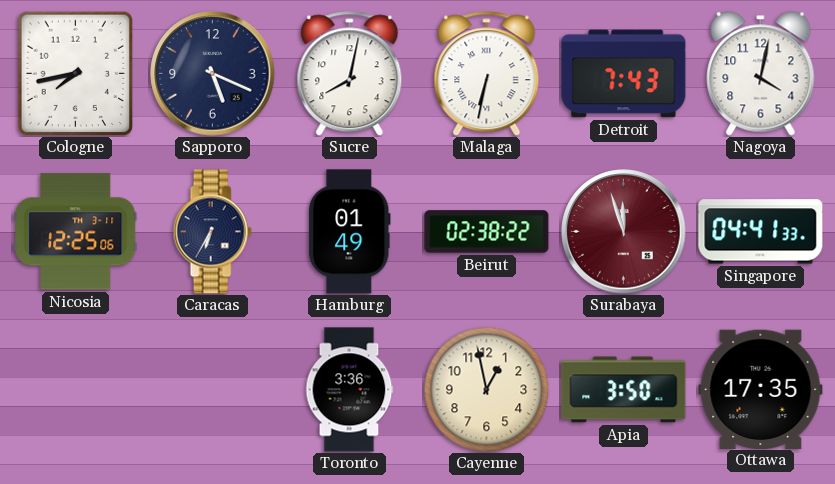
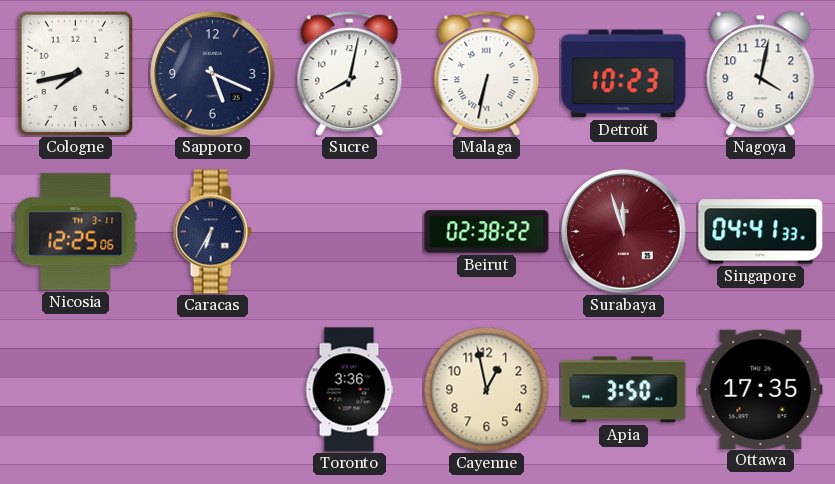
Detroit: 7:43 -> 10:23 (624, 74)
Hamburg: 01:49 -> none (350, 232)
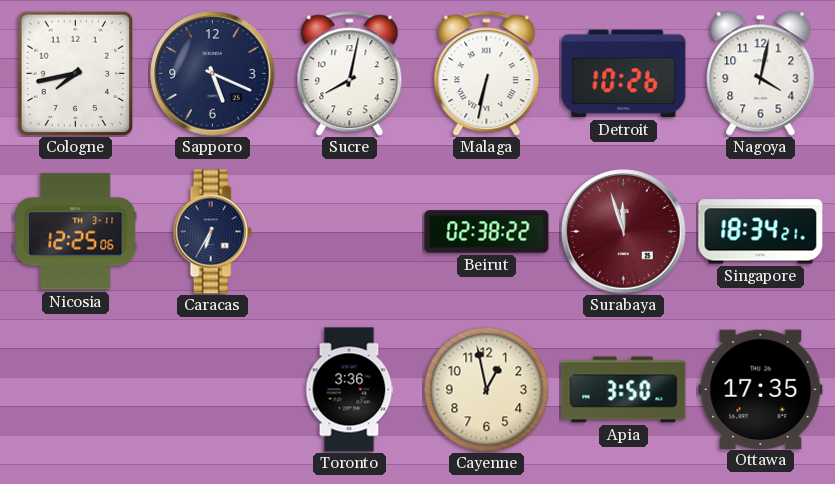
Detroit: 10:23 -> 10:26 (624, 74)
Singapore: 04:41 -> 18:34 (761, 232)
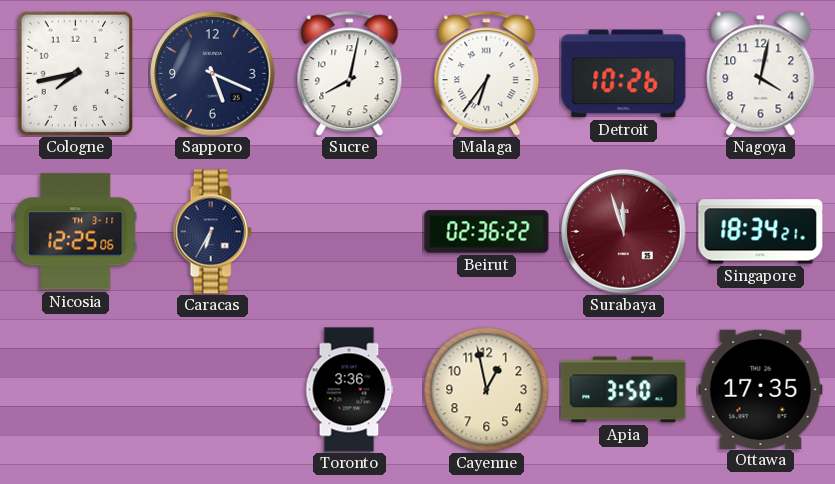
Malaga: 6:32 -> 6:36 (487, 74)
Beirut: 02:38 -> 02:36 (487, 232)
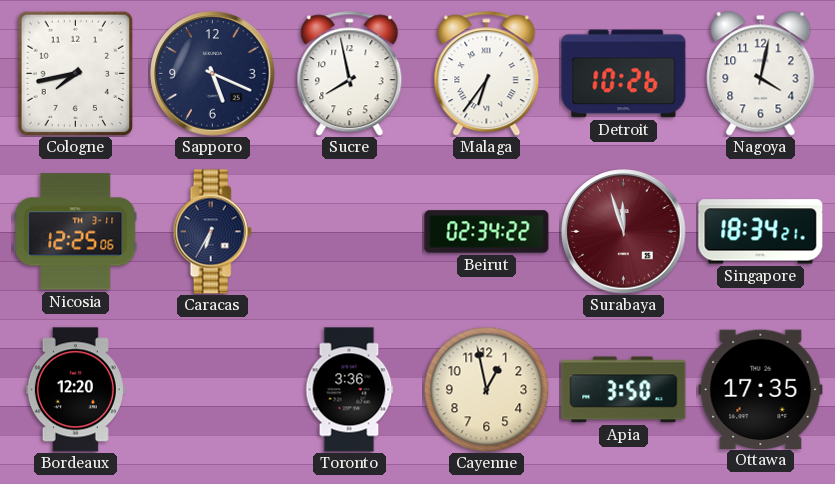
Sucre: 8:02 -> 7:58 (350, 74)
Beirut: 02:36 -> 02:34 (487, 232)
Bordeaux: none -> 12:20 (75, 390)
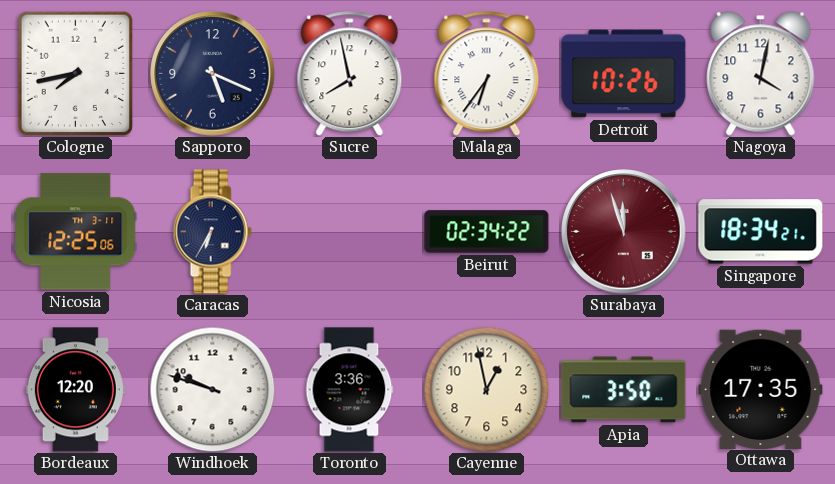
Windhoek: none -> 9:48 (212, 389)
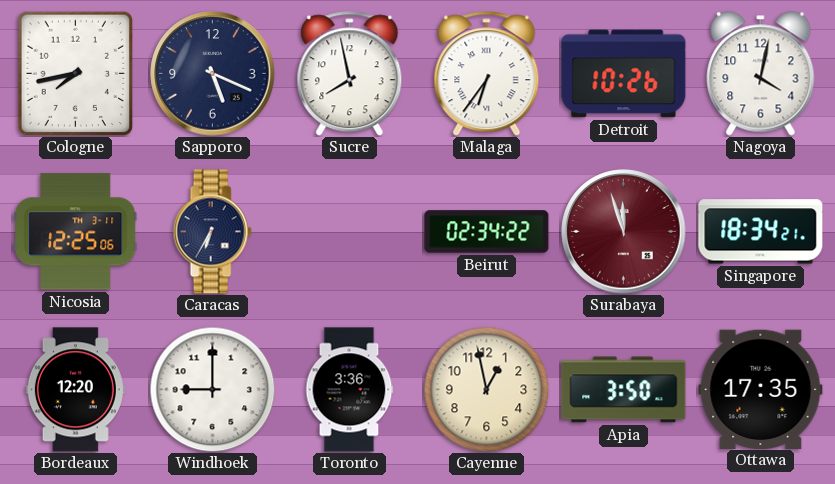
Windhoek: 9:48 -> 9:00 (212, 389)
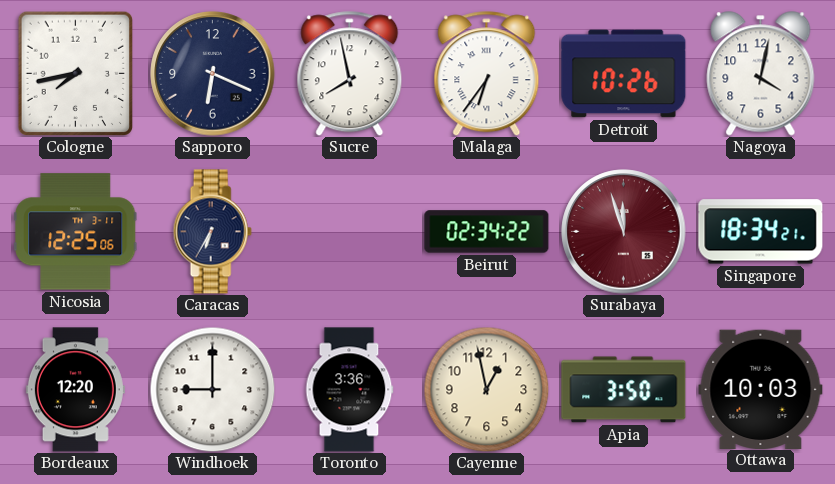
Sapporo: 5:19 -> 6:19 (213, 74)
Ottawa: 17:35 -> 10:03 (761, 389)
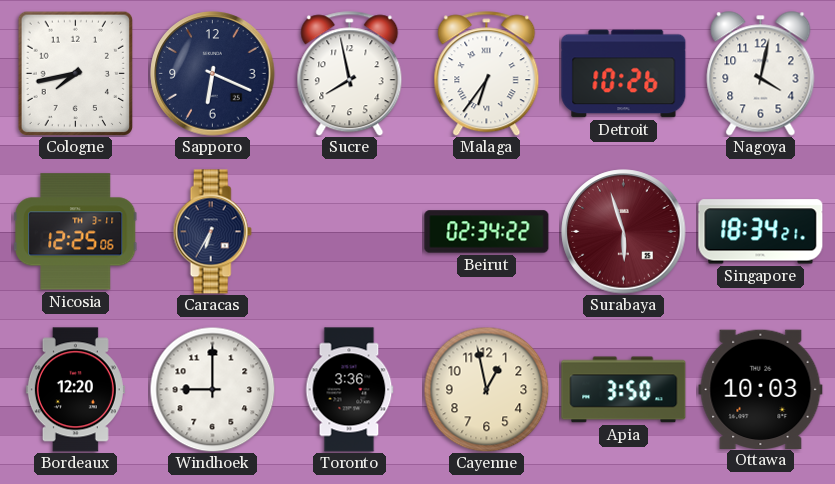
Surabaya: 11:57 -> 5:57 (624, 232)
